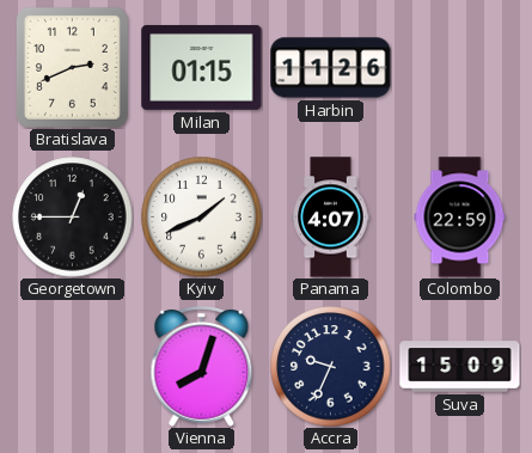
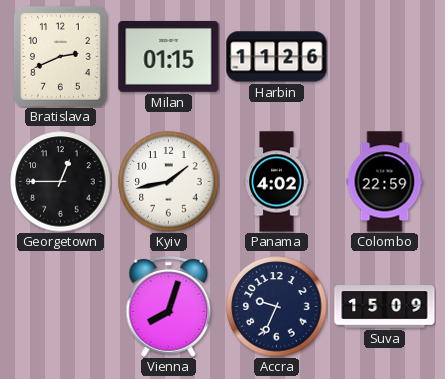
Kyiv: 1:41 -> 1:43 (169, 182)
Panama: 4:07 -> 4:02 (277, 182)
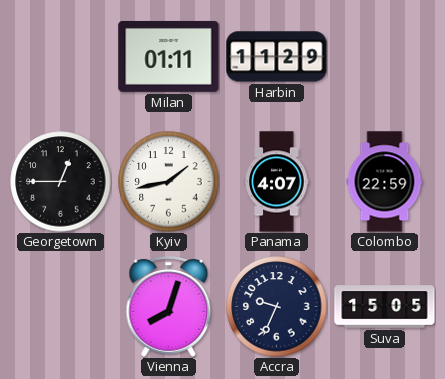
Bratislava: 2:41 -> none (60, 56)
Milan: 01:15 -> 01:11 (169, 56)
Harbin: 11:26 -> 11:29 (277, 57)
Panama: 4:02 -> 4:07 (277, 182)
Suva: 15:09 -> 15:05 (385, 307)
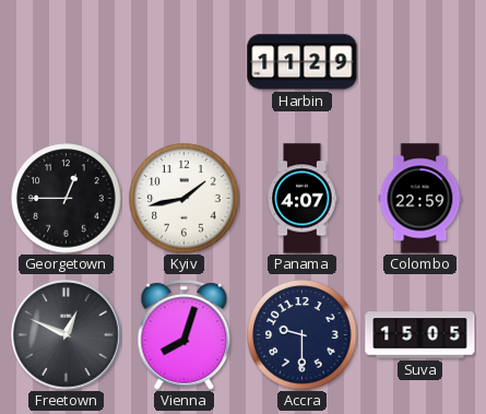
Milan: 01:11 -> none (169, 56)
Freetown: none -> 12:49 (67, 335)
Accra: 9:34 -> 9:30 (303, 335)
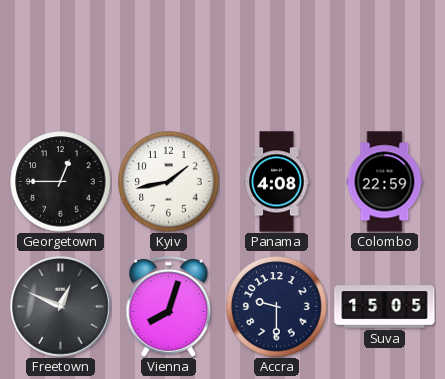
Harbin: 11:29 -> none (303, 62)
Panama: 4:07 -> 4:08 (277, 182)
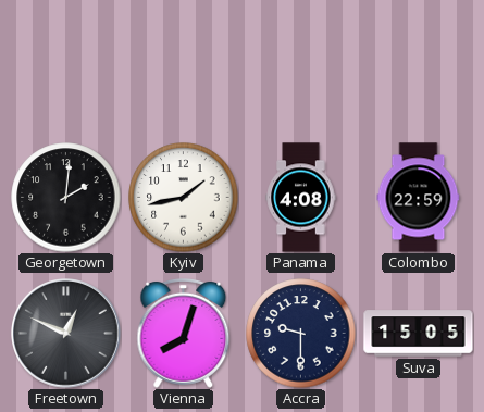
Georgetown: 12:45 -> 2:01 (66, 198)
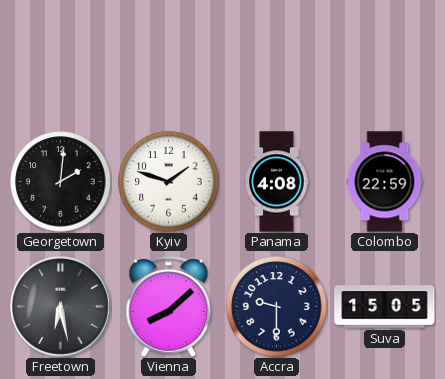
Kyiv: 1:43 -> 1:48 (169, 182)
Freetown: 12:49 -> 6:28 (61, 307)
Vienna: 8:03 -> 8:08 (169, 307)
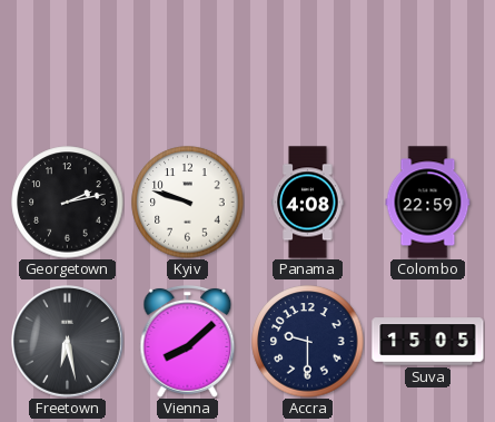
Georgetown: 2:01 -> 2:13 (68, 203)
Kyiv: 1:48 -> 9:48 (188, 203)
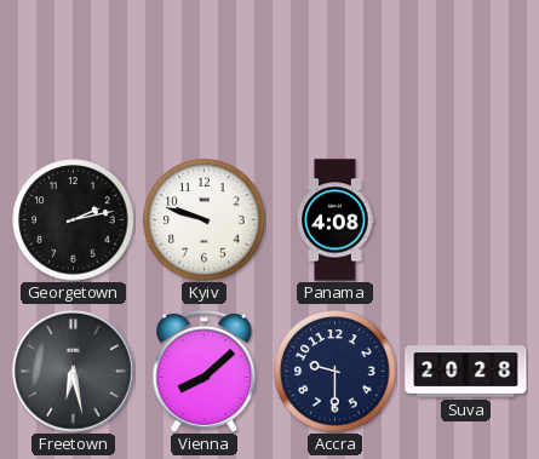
Colombo: 22:59 -> none (428, 203)
Suva: 15:05 -> 20:28 (466, 372)
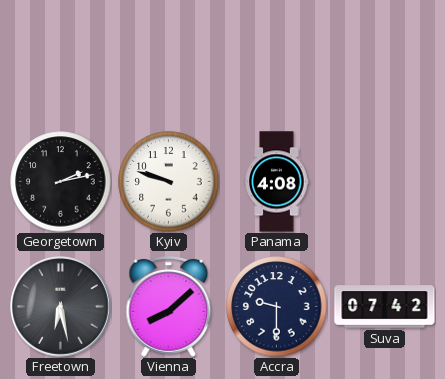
Suva: 20:28 -> 07:42 (385, 307)
